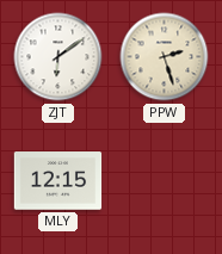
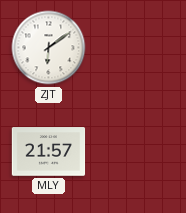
PPW: 2:27 -> none (165, 57)
MLY: 12:15 -> 21:57 (49, 152)
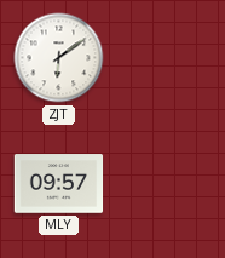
MLY: 21:57 -> 09:57 (59, 184)
